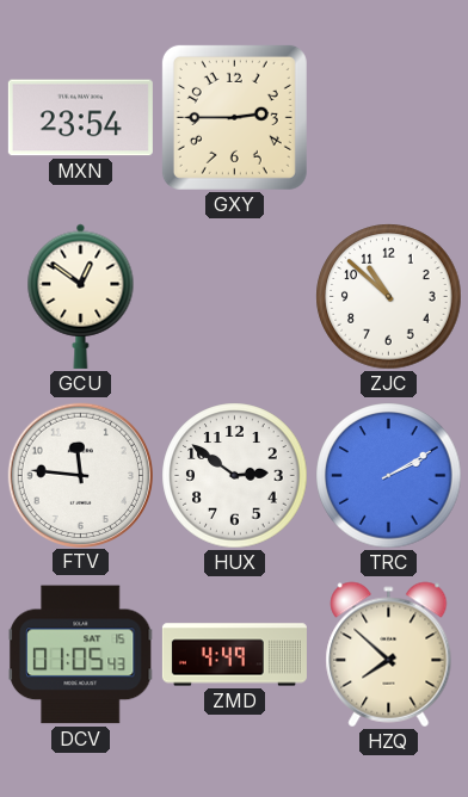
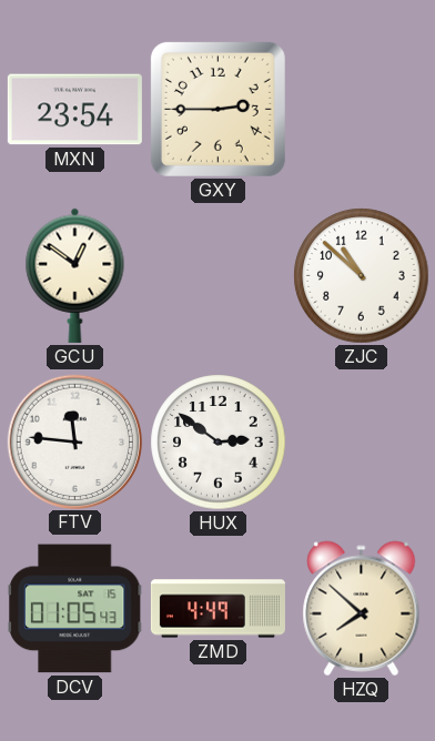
TRC: 2:10 -> none (389, 476)
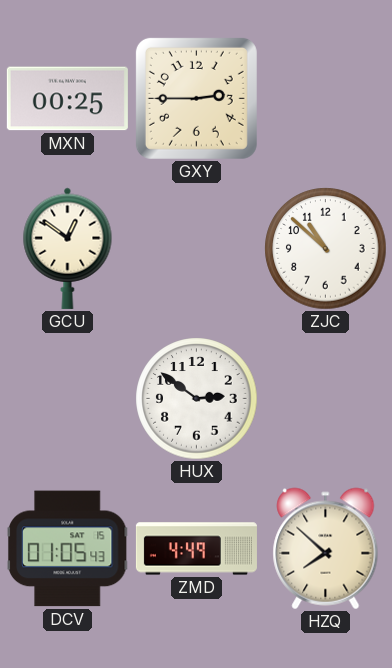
MXN: 23:54 -> 00:25 (67, 99)
FTV: 11:46 -> none (74, 441)
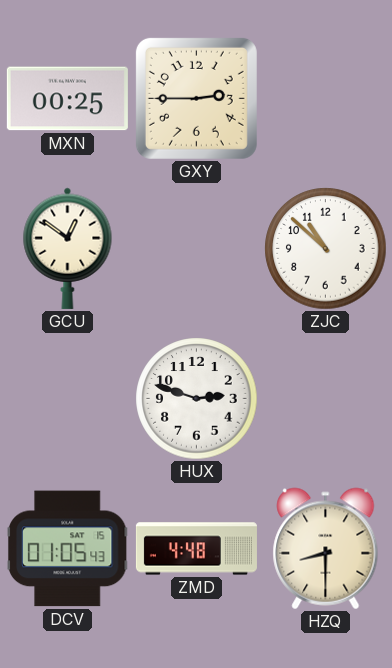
HUX: 2:51 -> 2:48 (197, 399)
ZMD: 4:49 -> 4:48 (196, 549)
HZQ: 7:52 -> 8:30 (326, 549)
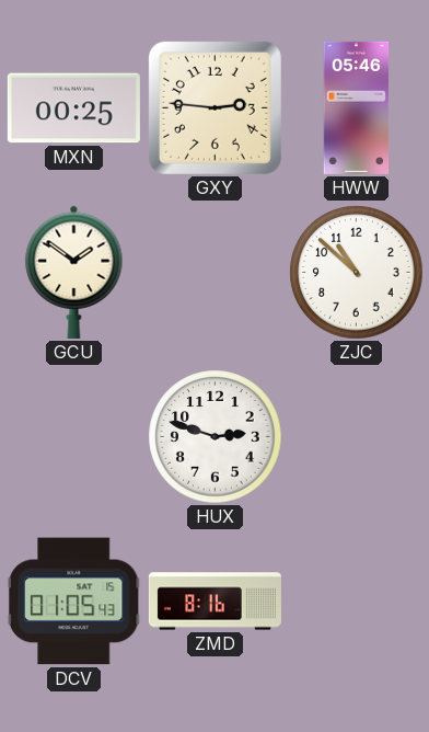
GXY: 2:45 -> 2:46 (215, 107)
HWW: none -> 05:46 (357, 107)
GCU: 12:51 -> 1:51 (74, 272)
ZMD: 4:48 -> 8:16 (215, 602)
HZQ: 8:30 -> none (326, 549)
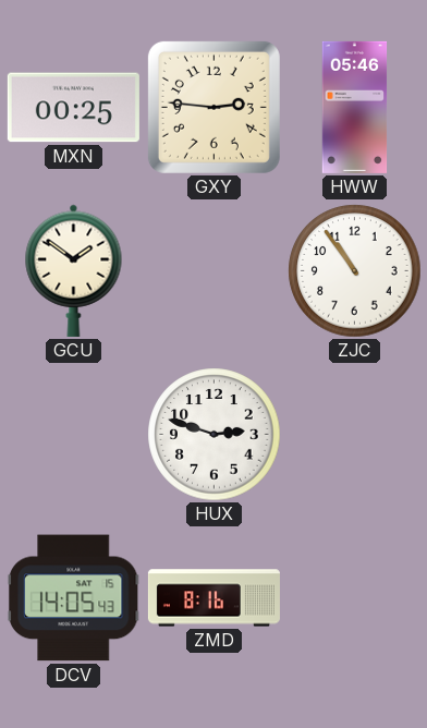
ZJC: 10:52 -> 10:54 (355, 271)
DCV: 01:05 -> 14:05 (73, 598)
